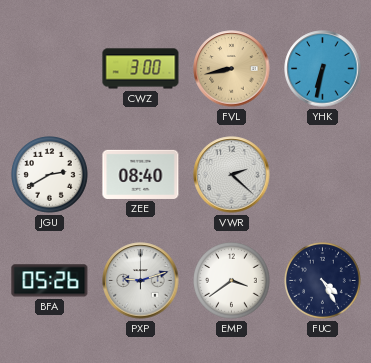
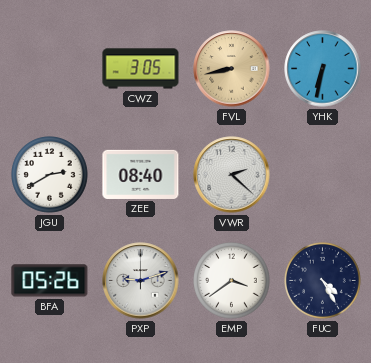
CWZ: 3:00 -> 3:05 (141, 69)
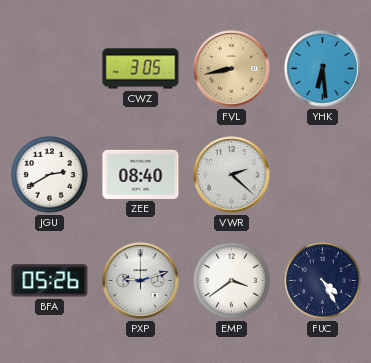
YHK: 6:32 -> 6:29 (323, 69)
